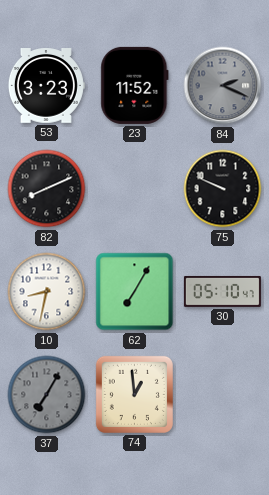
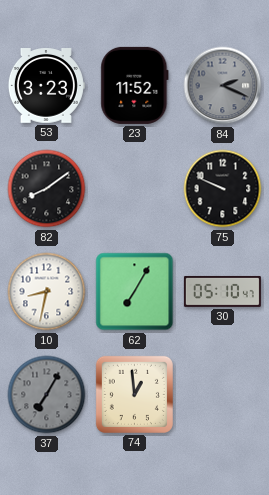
82: 8:11 -> 8:09 (47, 189)
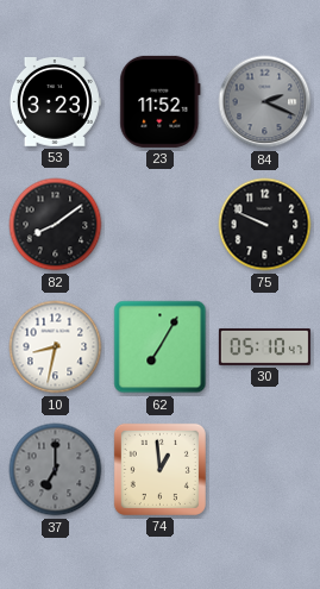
37: 7:05 -> 7:00 (56, 470)
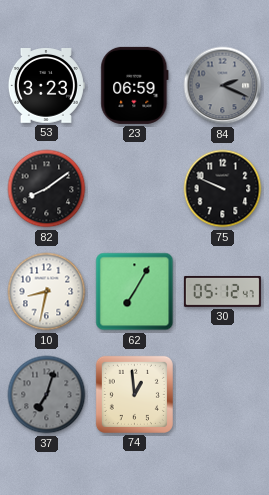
23: 11:52 -> 06:59 (135, 85)
30: 05:10 -> 05:12 (222, 291)
37: 7:00 -> 7:03 (47, 395)
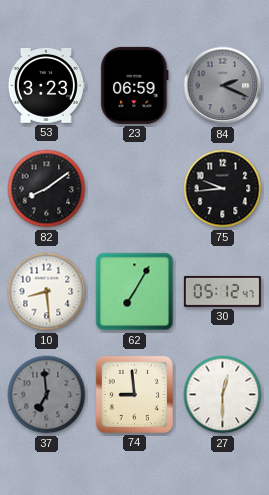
75: 9:49 -> 9:44 (223, 189)
10: 8:32 -> 8:29 (47, 292)
37: 7:03 -> 6:59 (47, 395)
74: 12:59 -> 8:59 (134, 394)
27: none -> 12:30 (223, 395)
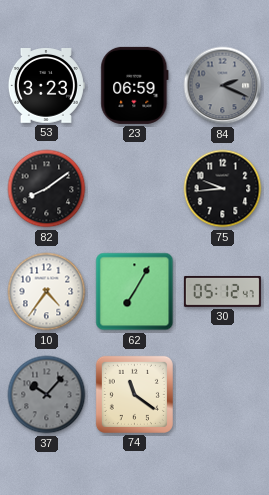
10: 8:29 -> 4:36 (47, 292)
37: 6:59 -> 10:07 (47, 395)
74: 8:59 -> 11:21 (134, 394)
27: 12:30 -> none (223, 395)
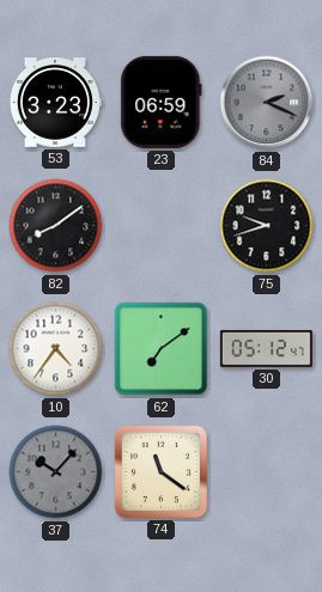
75: 9:44 -> 9:42 (267, 226)
62: 7:05 -> 7:09 (162, 349)
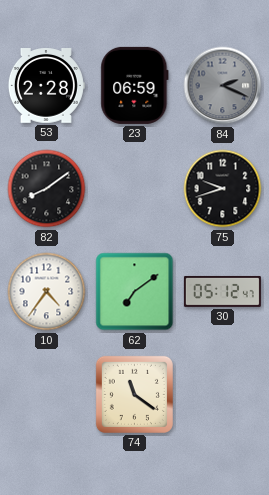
53: 3:23 -> 2:28 (46, 86)
37: 10:07 -> none (56, 472)
